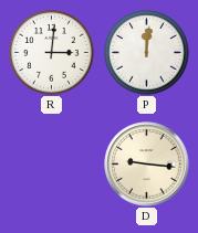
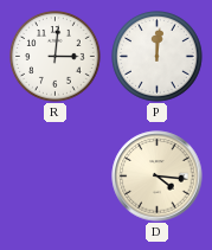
D: 9:16 -> 4:16 (158, 177)
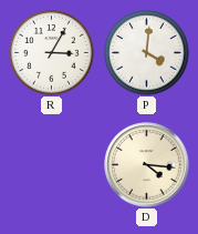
R: 3:01 -> 3:05 (52, 53)
P: 12:01 -> 4:01 (147, 53)
